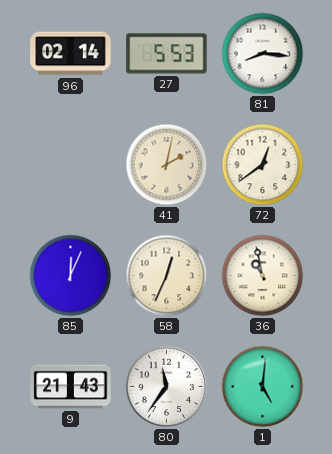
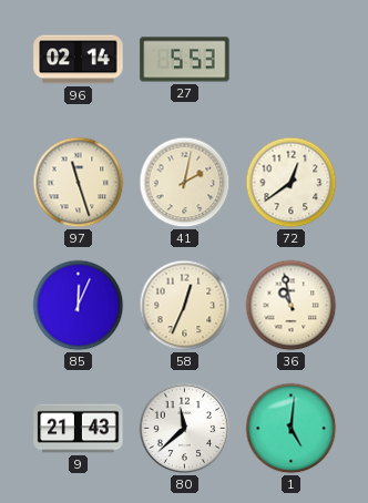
81: 8:16 -> none (263, 54)
97: none -> 11:27 (79, 183)
80: 11:36 -> 11:38 (185, 429)
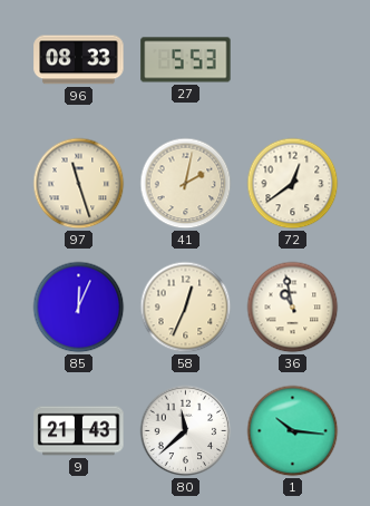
96: 02:14 -> 08:33 (79, 60)
1: 5:01 -> 10:16 (293, 431)
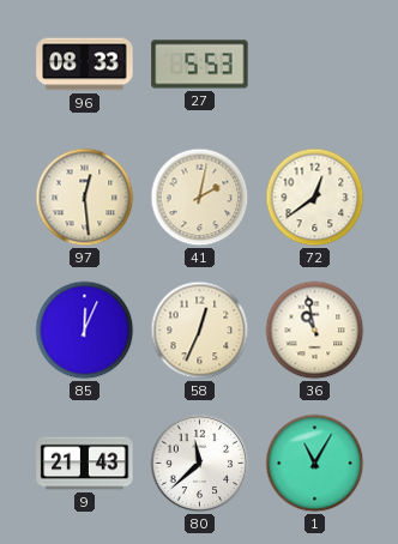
97: 11:27 -> 12:29 (85, 198)
1: 10:16 -> 11:05 (315, 464)
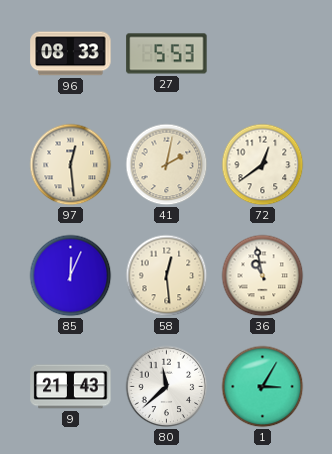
58: 12:34 -> 12:29 (167, 276)
1: 11:05 -> 3:05 (263, 387)
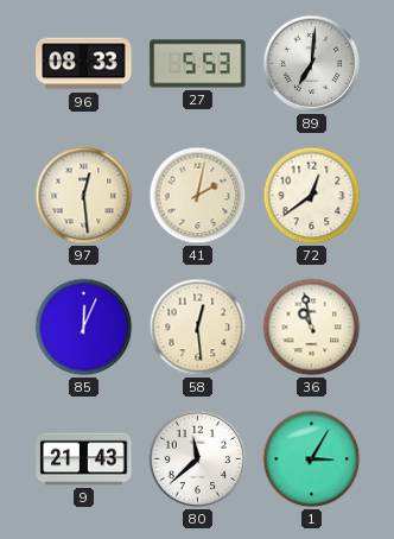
89: none -> 7:01 (312, 64)
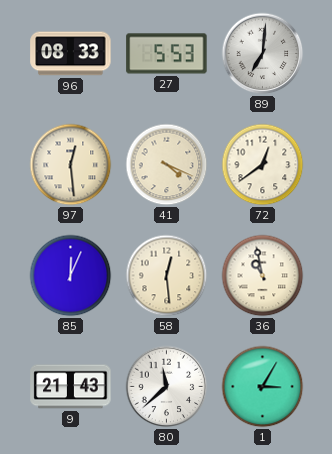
41: 2:02 -> 4:19 (167, 165)
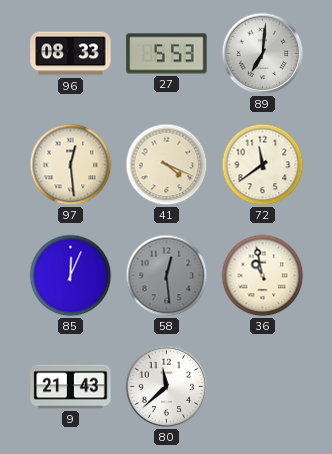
72: 12:39 -> 11:39 (263, 165)
58 dial: cream -> grey (167, 276)
1: 3:05 -> none (263, 387)
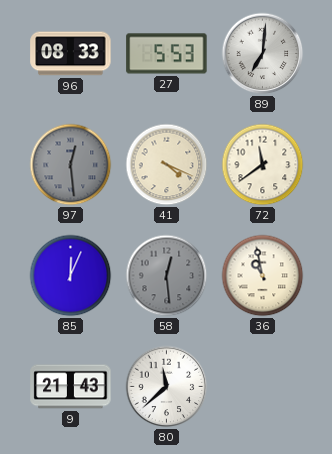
97 dial: cream -> grey (71, 165)
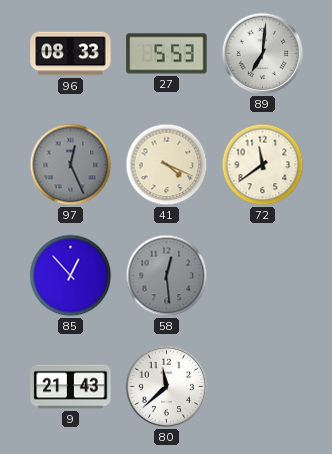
97: 12:29 -> 12:26 (71, 165)
85: 12:04 -> 12:53 (71, 276)
36: 10:58 -> none (263, 276)
